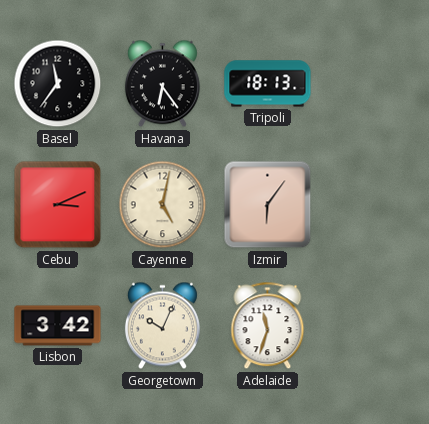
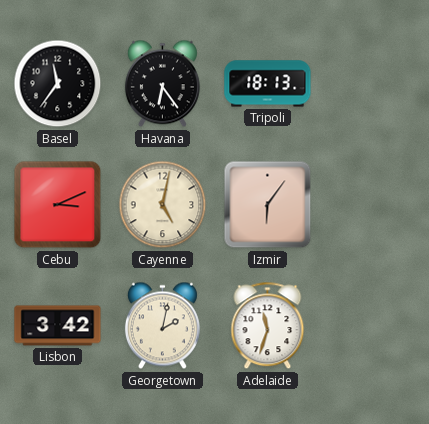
Georgetown: 10:04 -> 2:02 (162, 326)
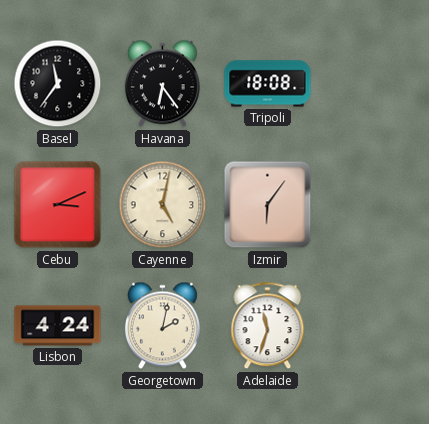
Tripoli: 18:13 -> 18:08 (268, 84)
Lisbon: 3:42 -> 4:24 (58, 326)
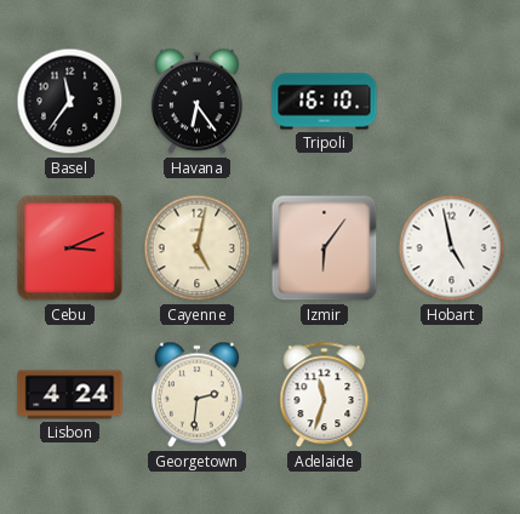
Tripoli: 18:08 -> 16:10 (325, 102)
Hobart: none -> 4:58 (452, 249)
Georgetown: 2:02 -> 2:31 (196, 395)
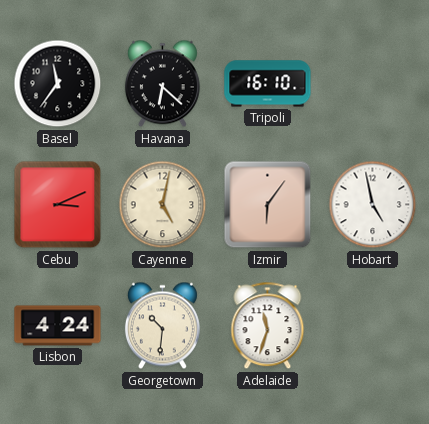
Havana: 6:24 -> 6:22 (162, 84)
Georgetown: 2:31 -> 10:31 (162, 326)
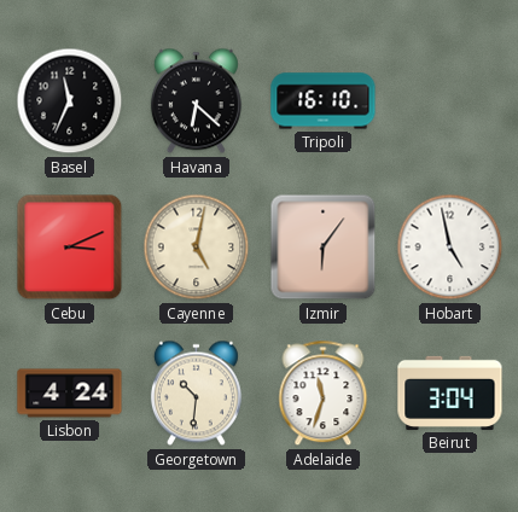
Basel: 11:36 -> 11:34 (70, 101)
Beirut: none -> 3:04 (450, 392)
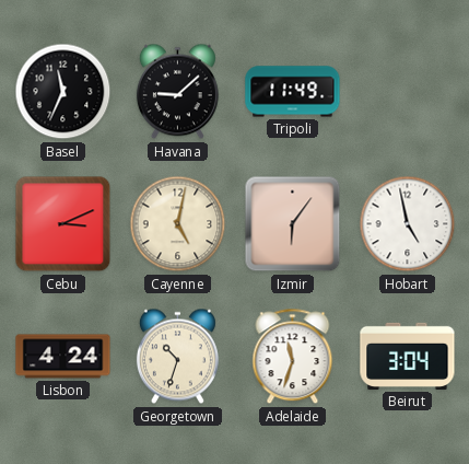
Havana: 6:22 -> 9:08 (177, 92)
Tripoli: 16:10 -> 11:49 (293, 92)
Georgetown: 10:31 -> 10:33 (177, 357)
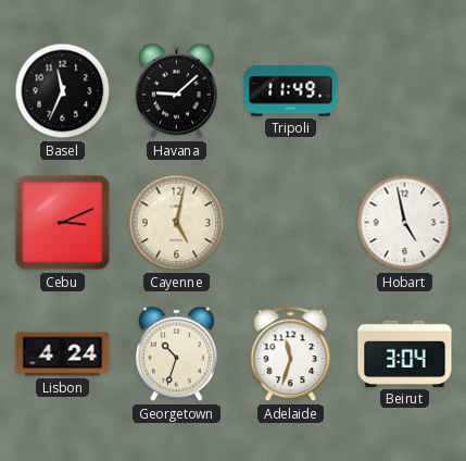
Izmir: 6:06 -> none (293, 224)
